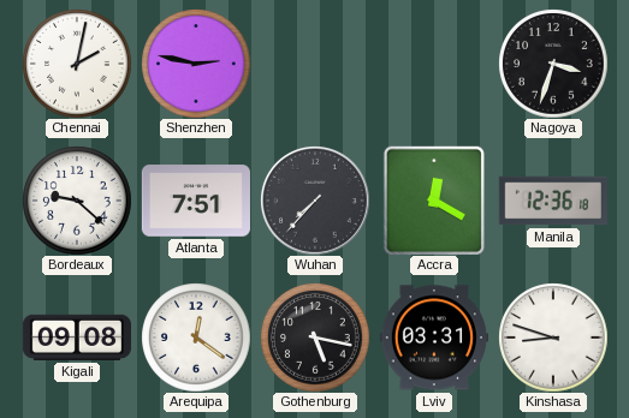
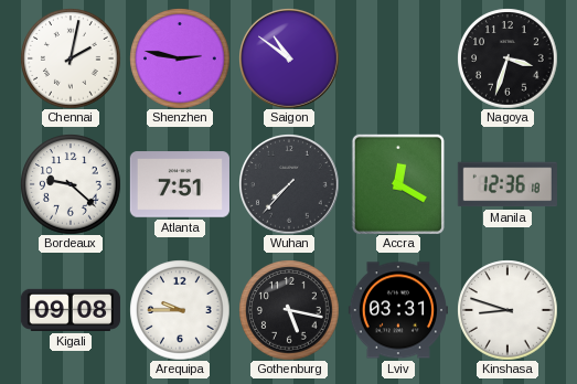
Saigon: none -> 10:51 (289, 58)
Arequipa: 12:21 -> 9:45 (180, 310)
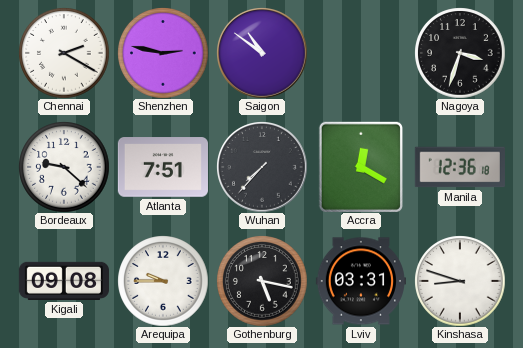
Chennai: 2:02 -> 2:20 (64, 53)
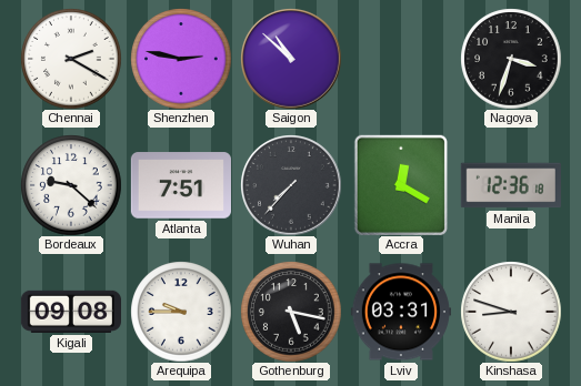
Saigon: 10:51 -> 10:52 (291, 59)
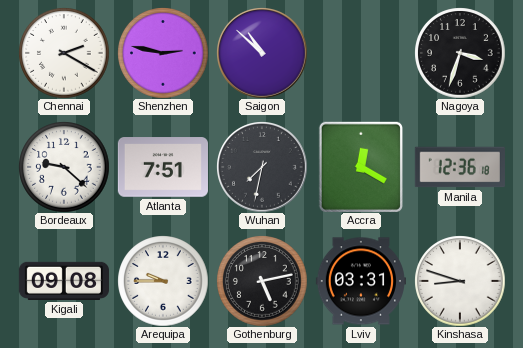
Wuhan: 7:37 -> 7:32 (262, 167)
Gothenburg: 5:17 -> 5:13 (262, 281)
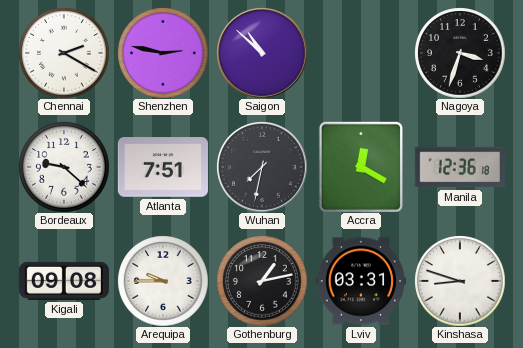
Gothenburg: 5:13 -> 1:13 (262, 281)
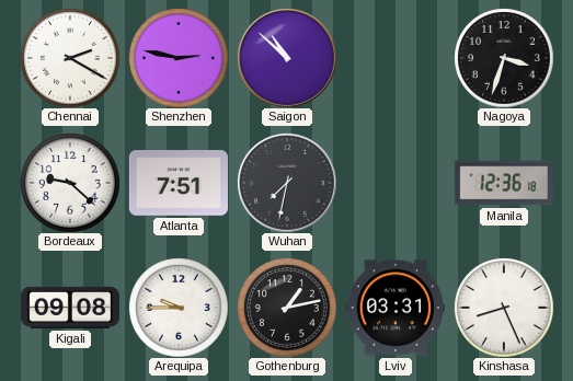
Accra: 12:20 -> none (361, 167)
Kinshasa: 8:48 -> 8:26 (504, 308)
